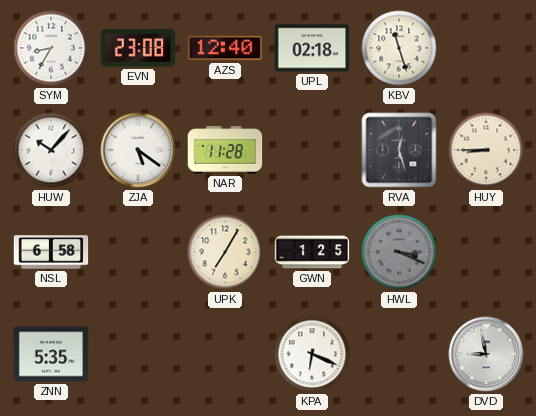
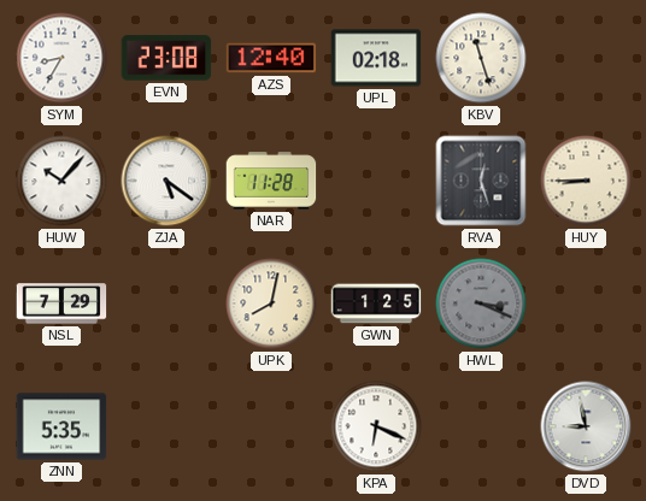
NSL: 6:58 -> 7:29 (61, 303)
UPK: 7:05 -> 8:02 (271, 303)
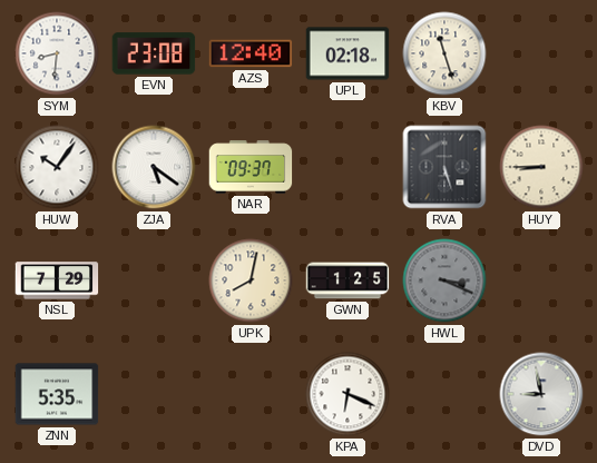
SYM: 8:35 -> 8:31 (57, 53)
HUW: 10:07 -> 10:06 (57, 167)
NAR: 11:28 -> 09:37 (251, 167)
RVA: 12:27 -> 5:27 (444, 167)
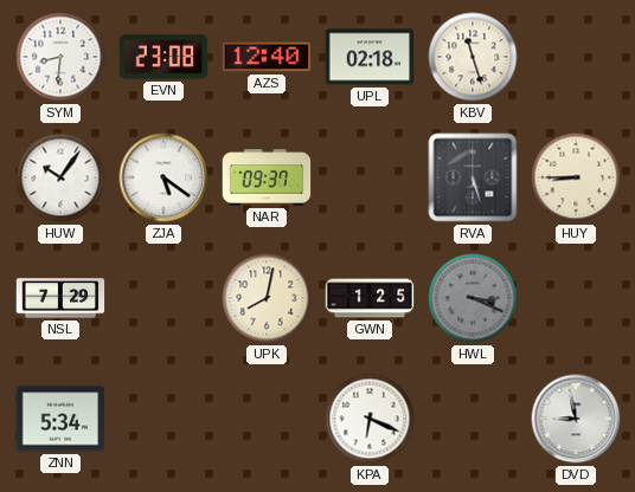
ZNN: 5:35 -> 5:34 (60, 419)
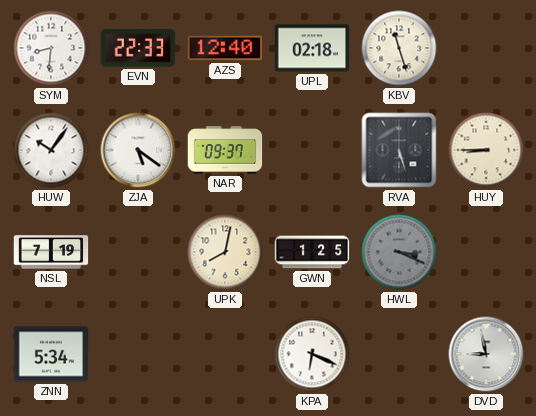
EVN: 23:08 -> 22:33 (138, 48)
NSL: 7:29 -> 7:19 (51, 252)
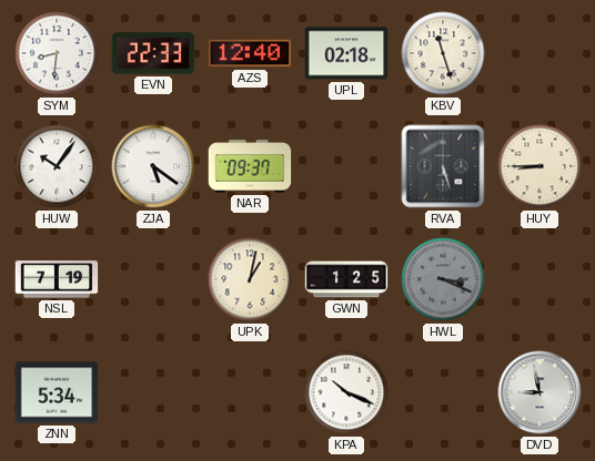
UPK: 8:02 -> 1:02 (250, 279)
KPA: 6:19 -> 10:19 (346, 392)
